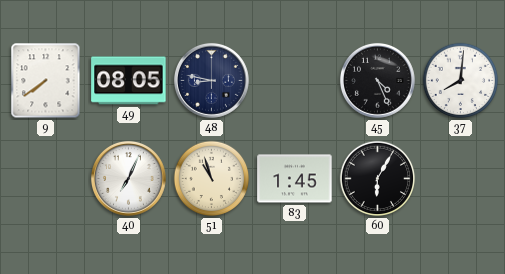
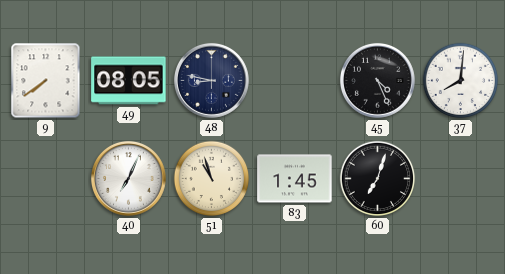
60: 6:05 -> 7:03 (378, 179)
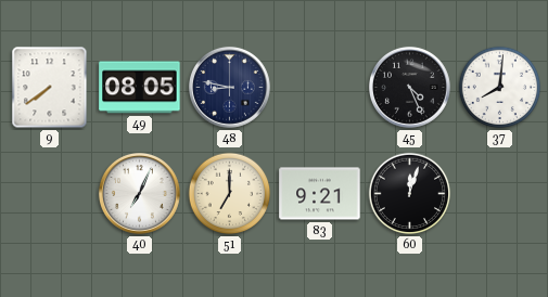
51: 10:57 -> 7:00 (230, 194)
83: 1:45 -> 9:21 (320, 194)
60: 7:03 -> 12:03 (410, 194)
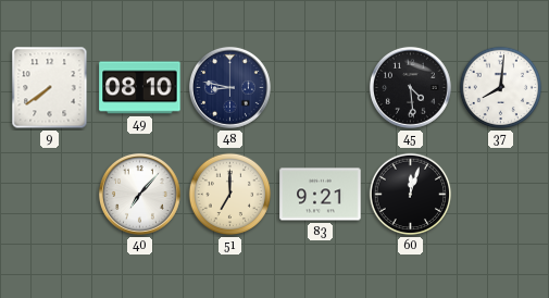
49: 08:05 -> 08:10 (140, 88)
45: 4:26 -> 4:29 (410, 87)
40: 7:04 -> 7:07 (139, 194)
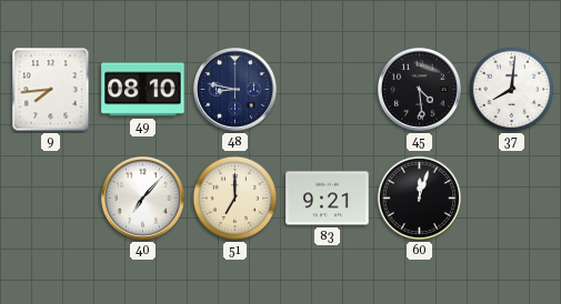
9: 7:39 -> 7:44 (51, 90)
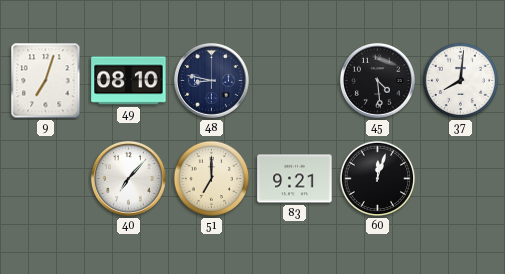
9: 7:44 -> 7:03 (46, 81)
